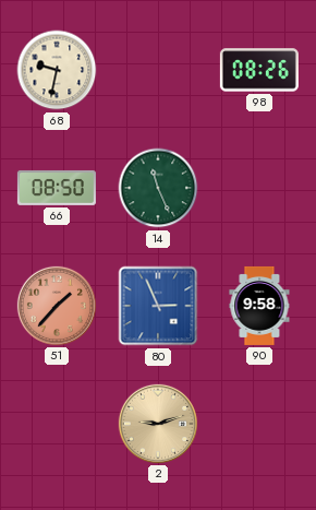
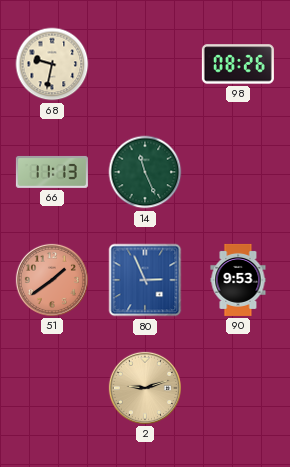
66: 08:50 -> 11:13 (52, 172)
51: 1:37 -> 1:39 (52, 280)
90: 9:58 -> 9:53 (238, 280)
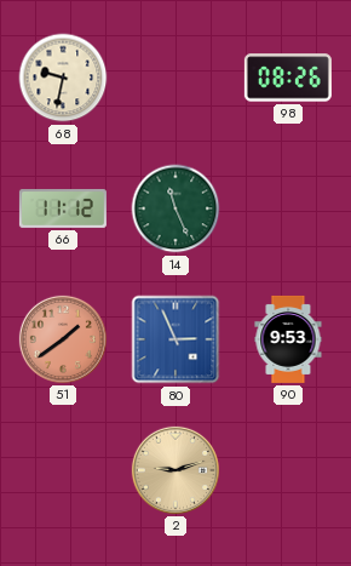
66: 11:13 -> 11:12 (63, 208)
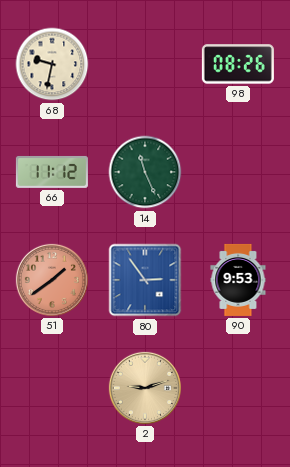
80: 2:56 -> 2:54 (145, 280)
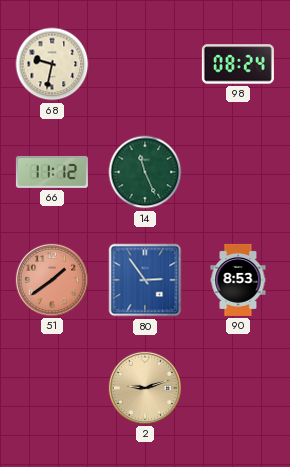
98: 08:26 -> 08:24 (238, 64)
90: 9:53 -> 8:53 (238, 280)
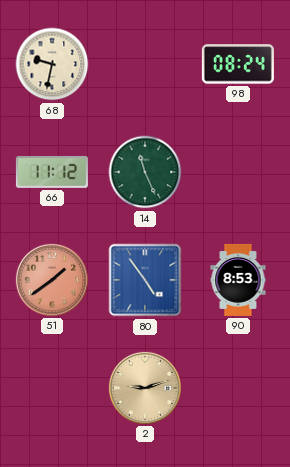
80: 2:54 -> 4:54 (145, 280)
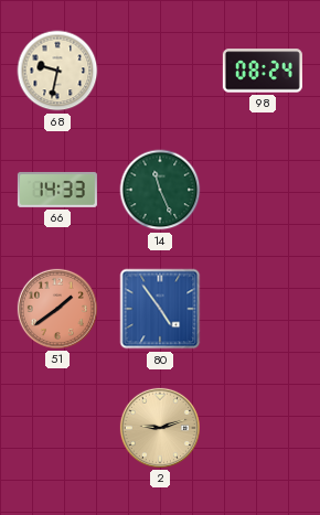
66: 11:12 -> 14:33 (57, 190)
90: 8:53 -> none (238, 280)
